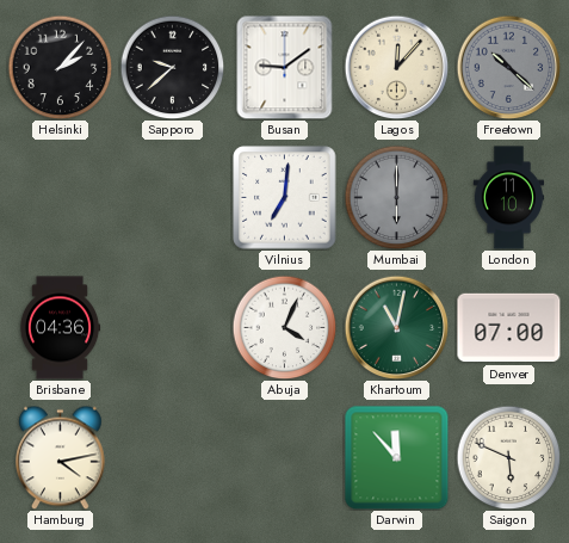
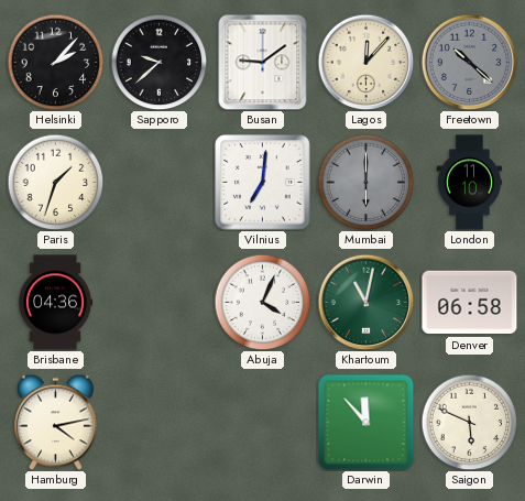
Paris: none -> 1:33 (55, 182)
Denver: 07:00 -> 06:58 (470, 303)
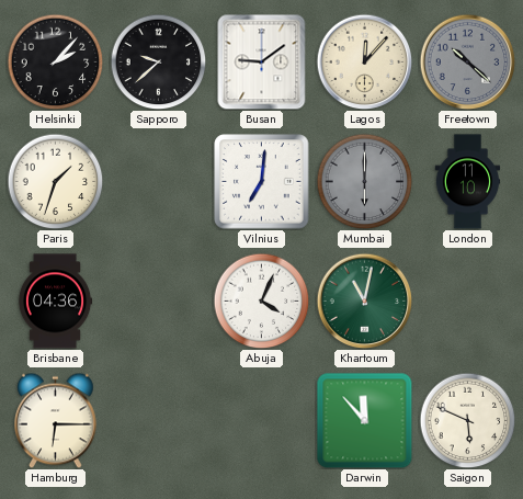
Denver: 06:58 -> none (470, 303)
Hamburg: 4:13 -> 6:15 (56, 420)
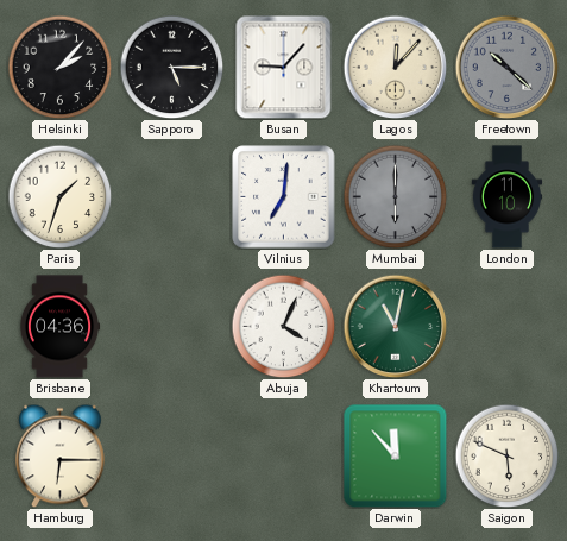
Sapporo: 9:38 -> 5:15 (171, 67)
Busan: 9:09 -> 9:07 (284, 67)
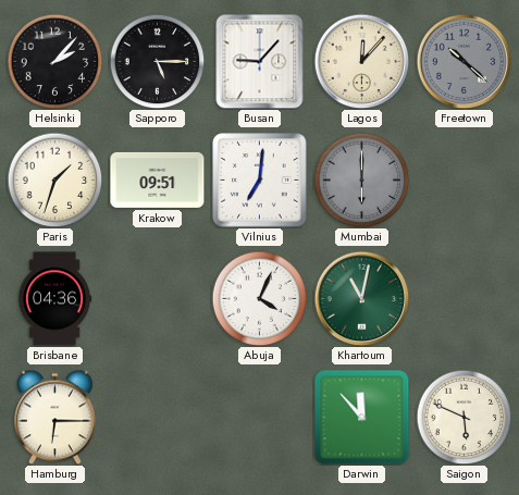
Krakow: none -> 09:51 (158, 180)
London: 11:10 -> none (508, 197)
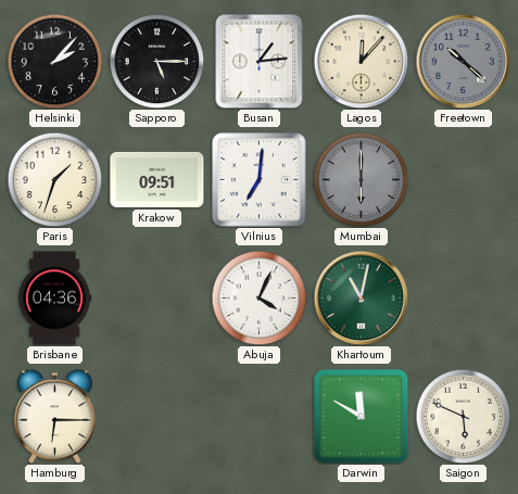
Busan: 9:07 -> 1:14 (260, 61)
Darwin: 11:53 -> 11:50 (362, 417)
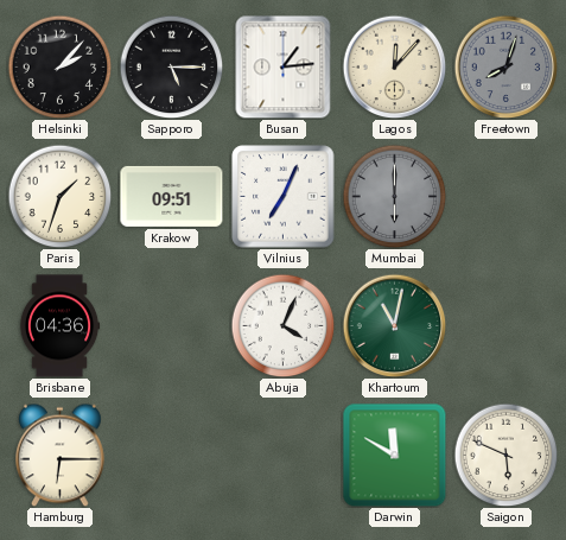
Freetown: 10:22 -> 8:03 (505, 66)
Vilnius: 7:01 -> 7:04 (284, 197)
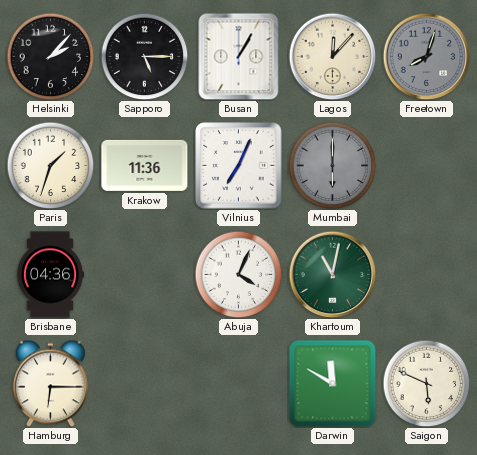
Busan: 1:14 -> 1:05 (239, 56)
Krakow: 09:51 -> 11:36 (145, 165)
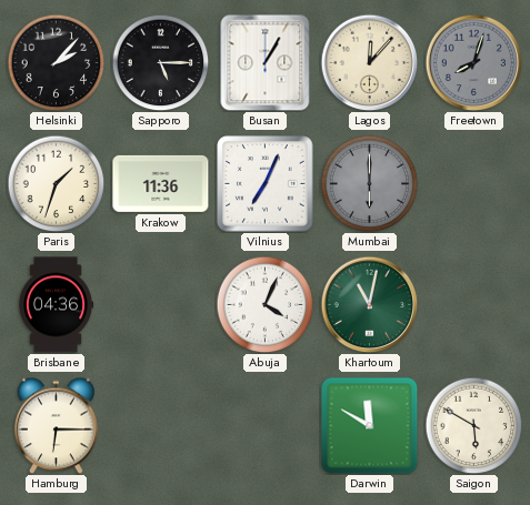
Saigon: 5:49 -> 5:50 (473, 425)
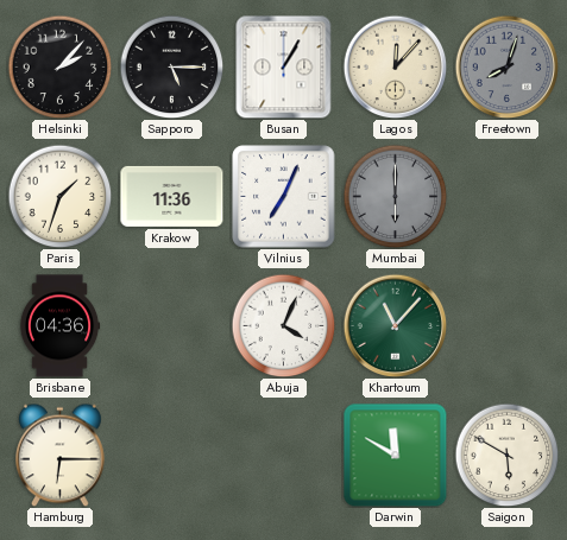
Khartoum: 11:02 -> 11:07 (395, 325)
